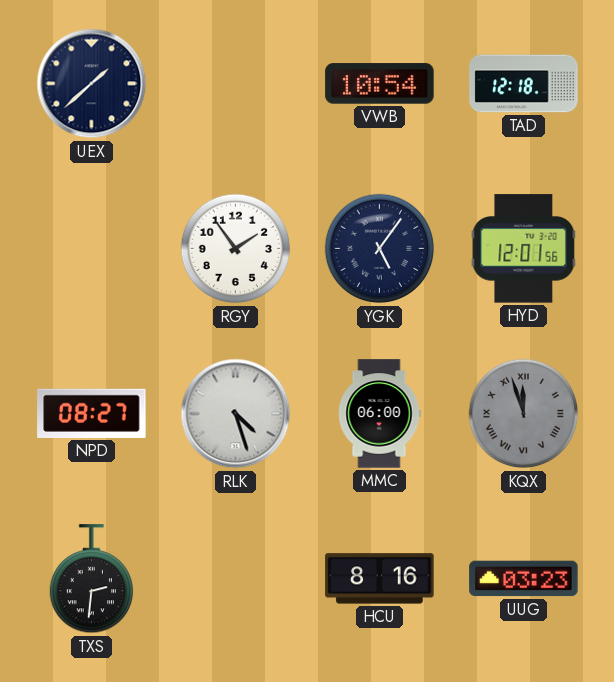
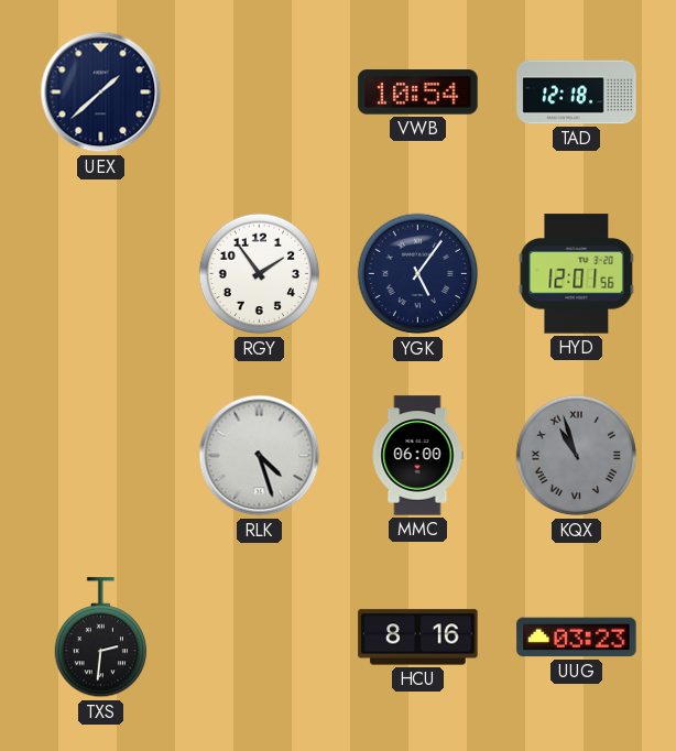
NPD: 08:27 -> none (92, 413)
KQX: 11:57 -> 10:57 (577, 456)
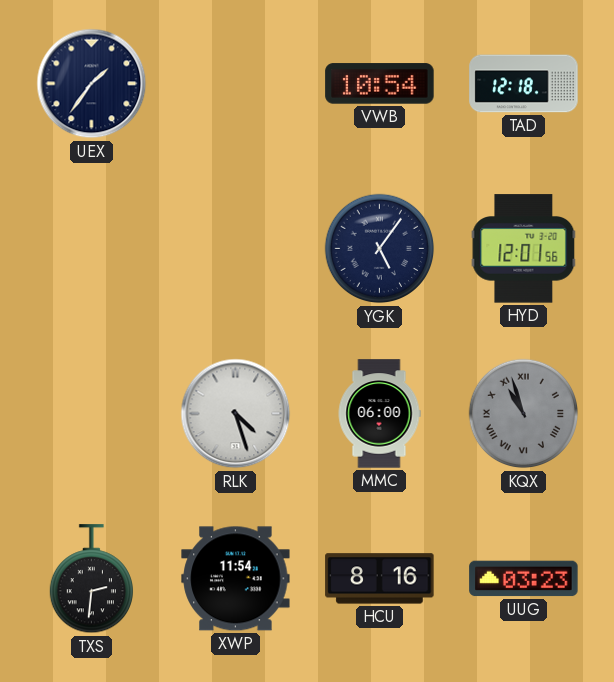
UEX: 1:38 -> 1:36 (92, 84)
RGY: 1:54 -> none (260, 274)
XWP: none -> 11:54 (236, 579)
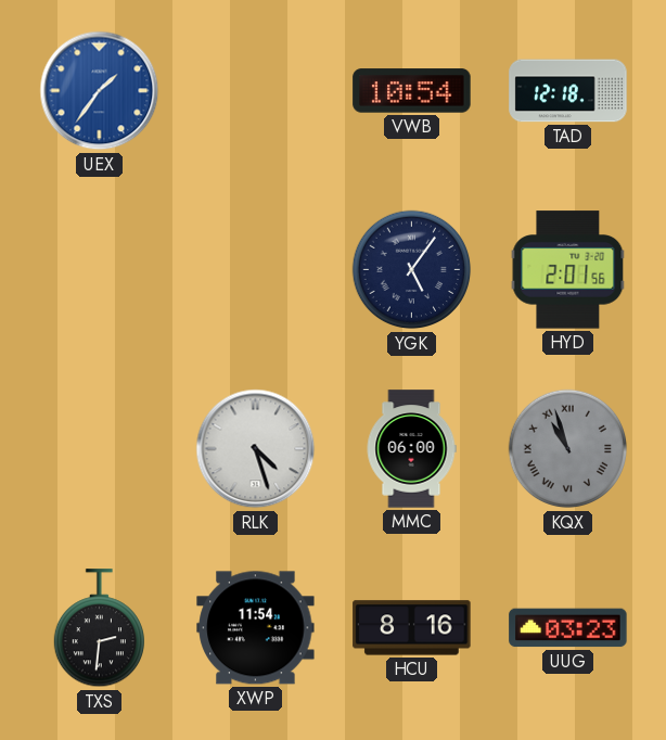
UEX dial: navy -> blue (100, 91)
HYD: 12:01 -> 2:01 (568, 270)
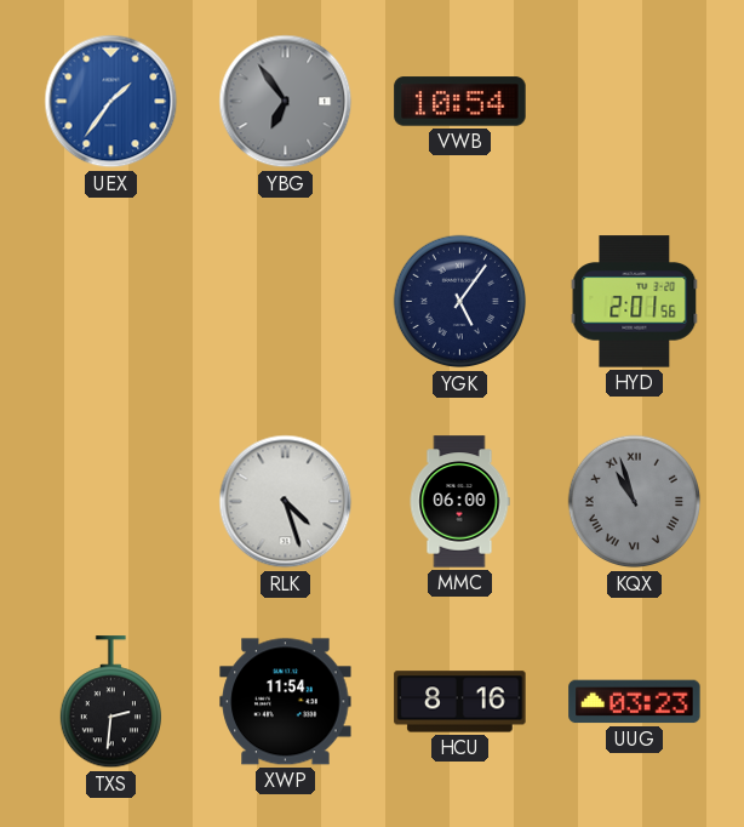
YBG: none -> 6:54 (286, 102)
TAD: 12:18 -> none (568, 91)
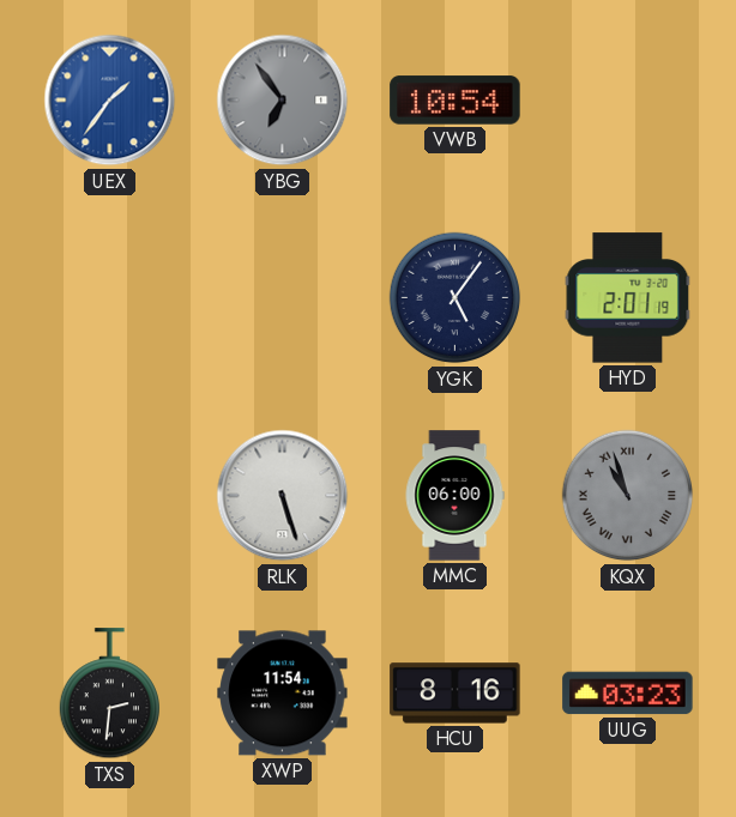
HYD: 2:01:56 -> 2:01:19 (628, 298)
RLK: 4:27 -> 5:27 (283, 496)
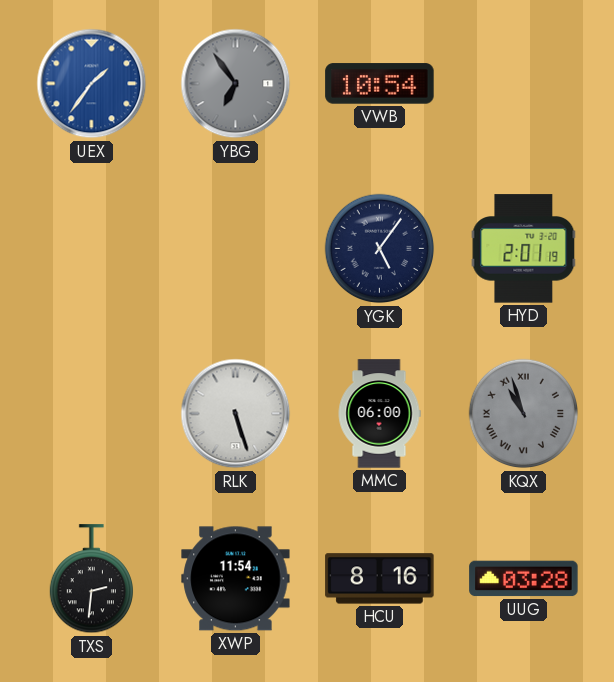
UUG: 03:23 -> 03:28 (524, 579)
